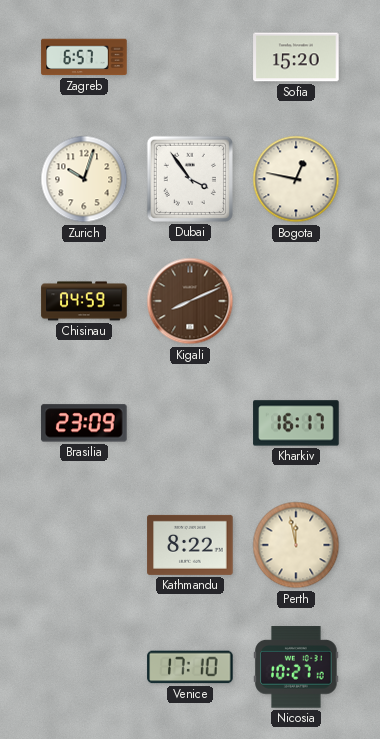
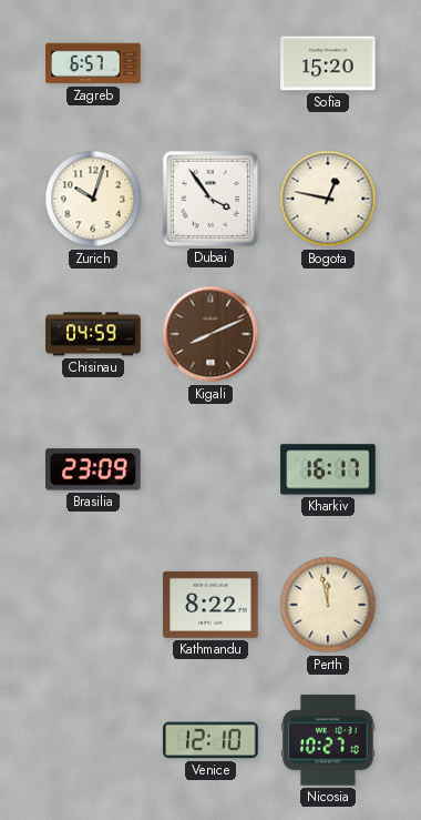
Venice: 17:10 -> 12:10 (210, 740)
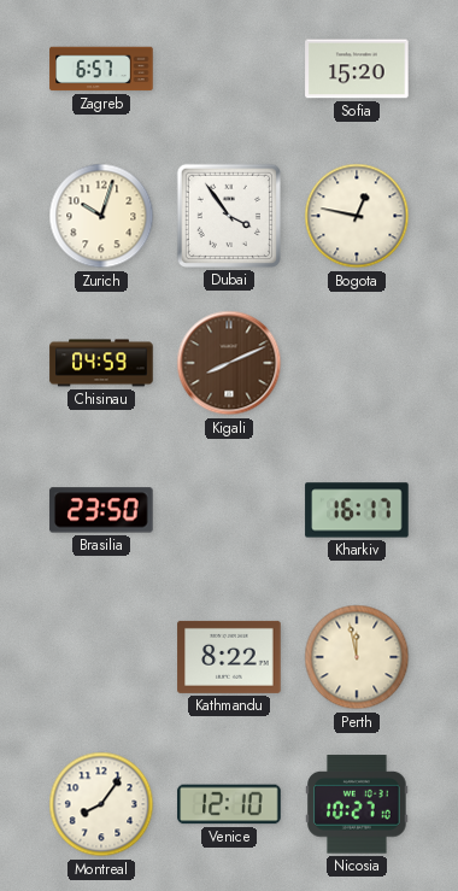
Brasilia: 23:09 -> 23:50 (101, 510)
Montreal: none -> 8:06 (101, 804)
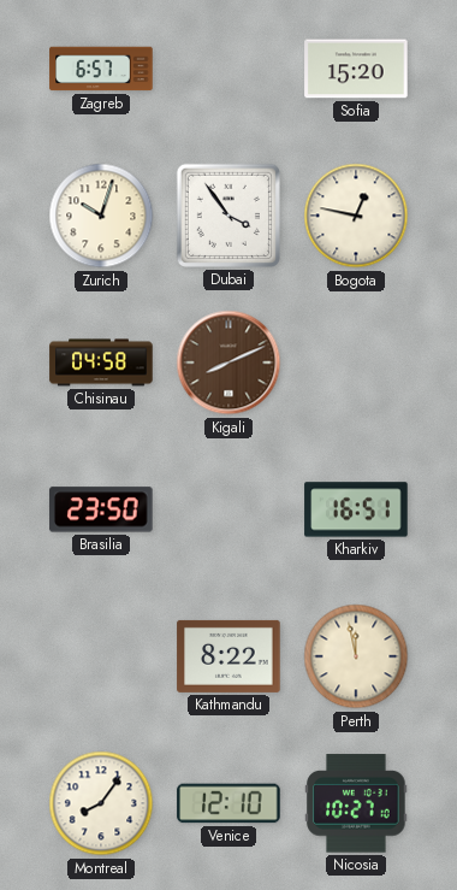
Chisinau: 04:59 -> 04:58 (101, 363)
Kharkiv: 16:17 -> 16:51 (356, 509)
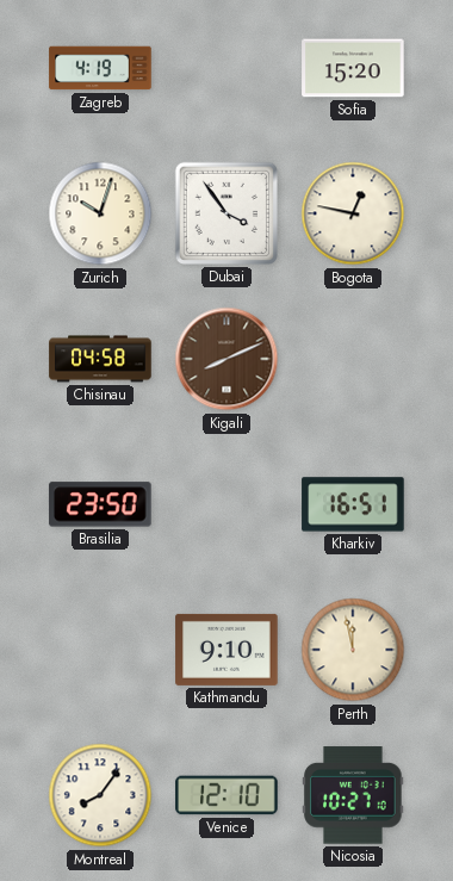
Zagreb: 6:57 -> 4:19 (100, 68)
Kathmandu: 8:22 -> 9:10 (226, 650)
